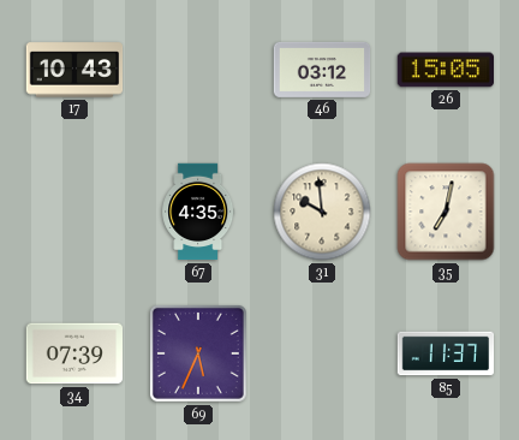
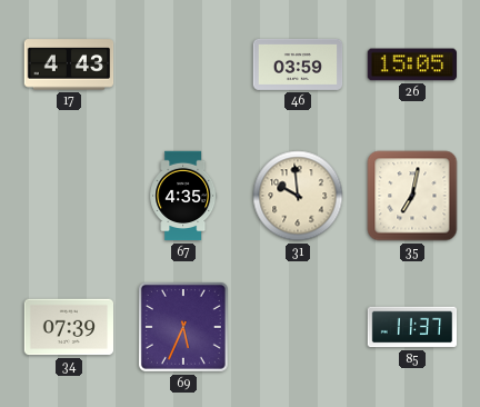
17: 10:43 -> 4:43 (69, 64)
46: 03:12 -> 03:59 (298, 64)
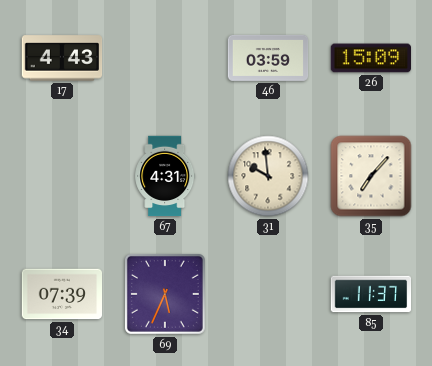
26: 15:05 -> 15:09 (370, 58)
67: 4:35 -> 4:31 (165, 176)
35: 7:02 -> 7:07 (371, 176)
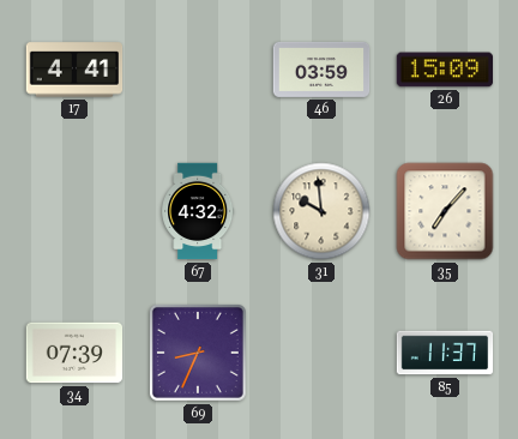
17: 4:43 -> 4:41 (74, 70)
67: 4:31 -> 4:32 (198, 211)
69: 5:34 -> 8:34 (198, 353)
